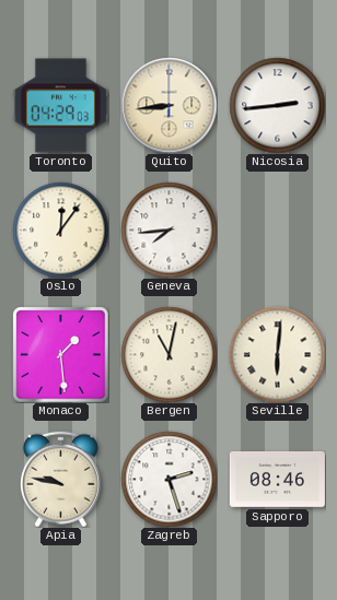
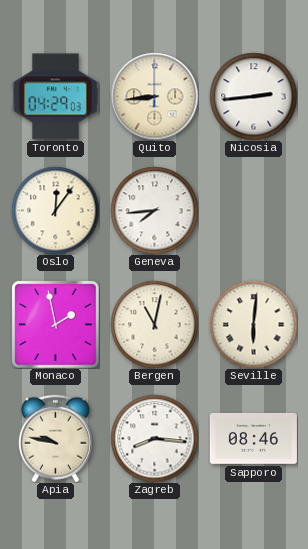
Monaco: 1:29 -> 1:58 (55, 324)
Zagreb: 2:27 -> 8:16 (154, 438)
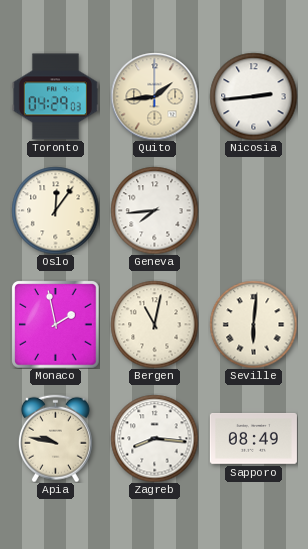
Quito: 8:44 -> 1:44 (154, 96)
Sapporo: 08:46 -> 08:49 (253, 439)
